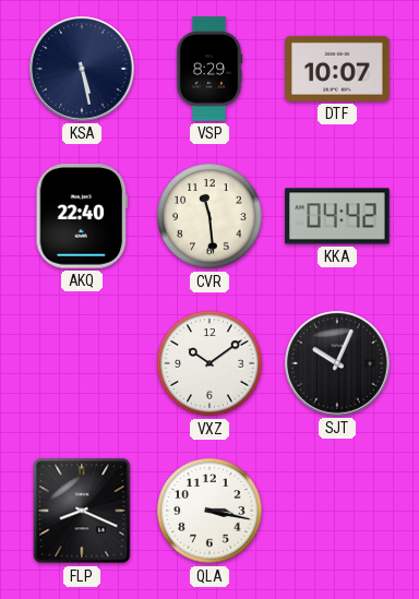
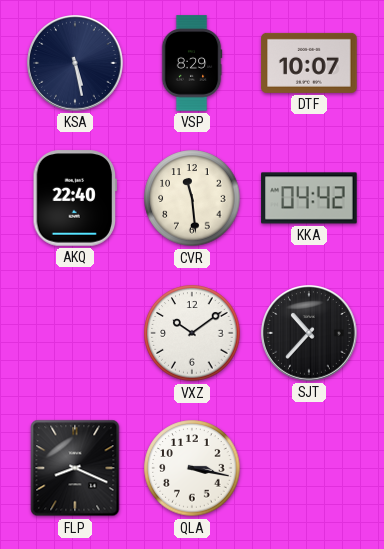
SJT: 10:04 -> 10:37 (310, 334)
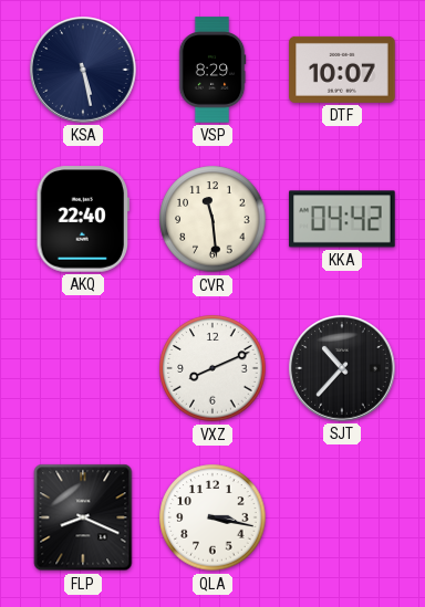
VXZ: 10:09 -> 8:11 (212, 368)
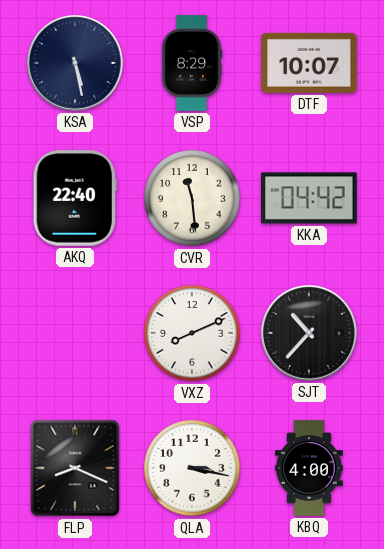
KBQ: none -> 4:00 (310, 468)
